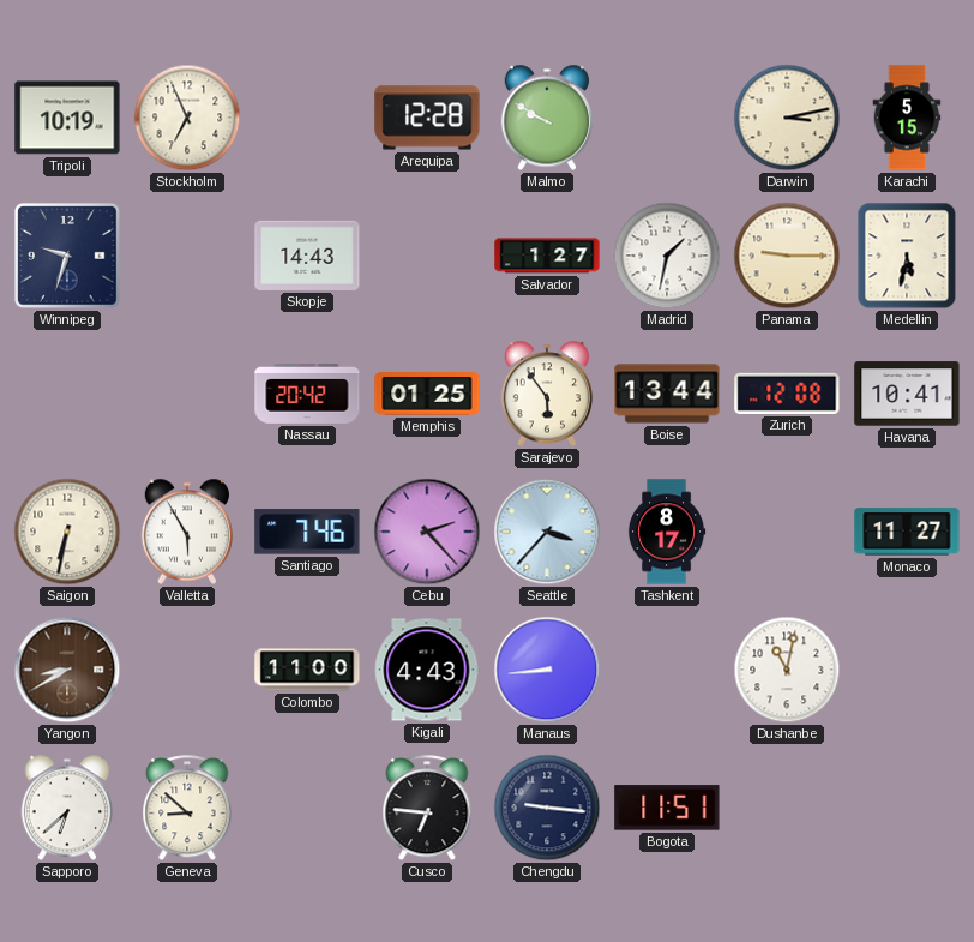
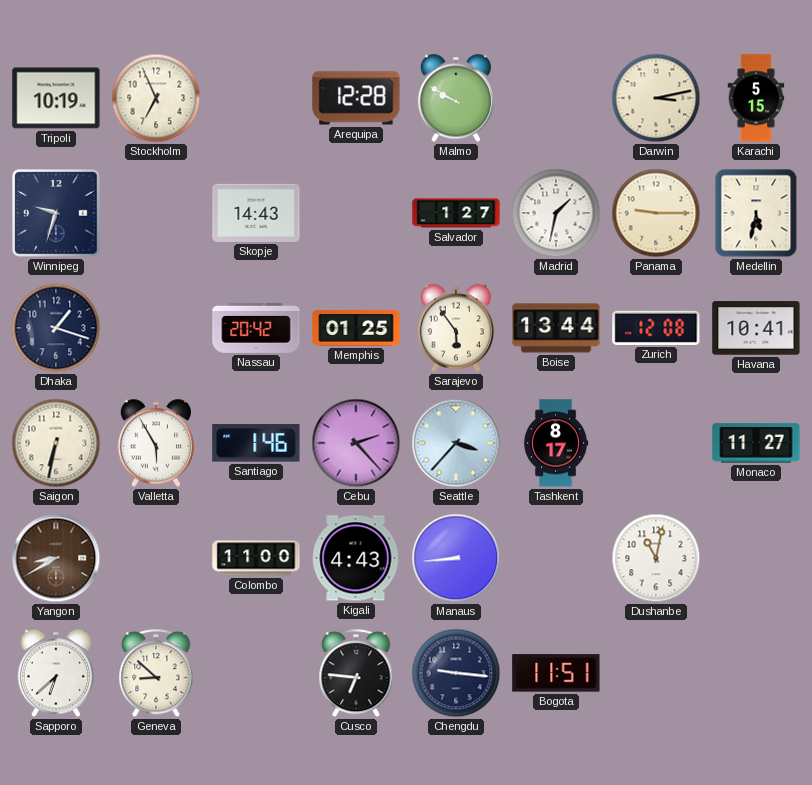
Dhaka: none -> 1:18 (56, 328)
Santiago: 7:46 -> 1:46 (256, 443)
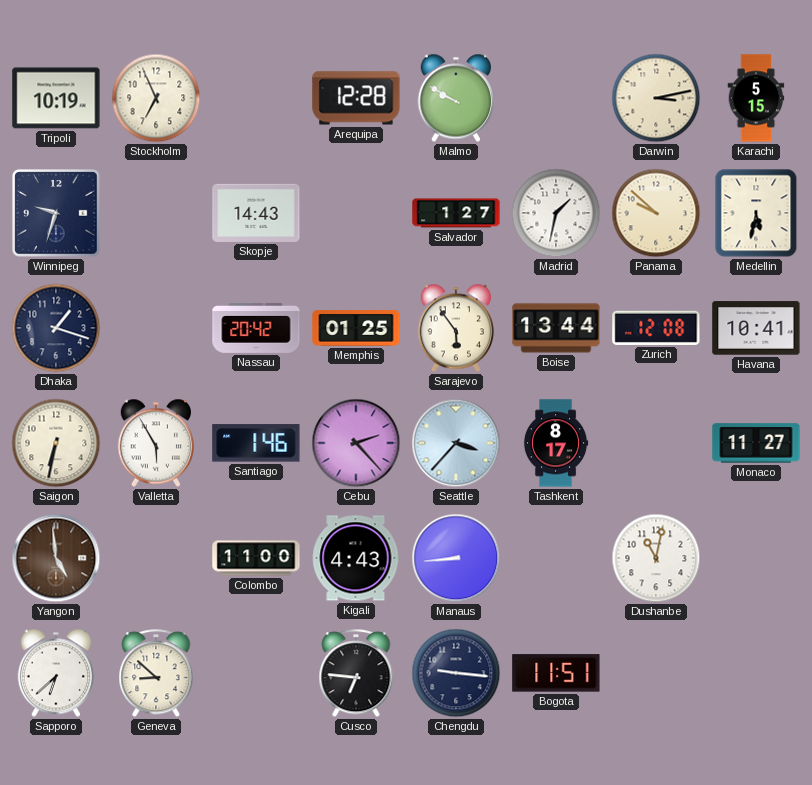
Panama: 9:15 -> 9:52 (656, 213)
Yangon: 8:40 -> 4:59 (56, 558)
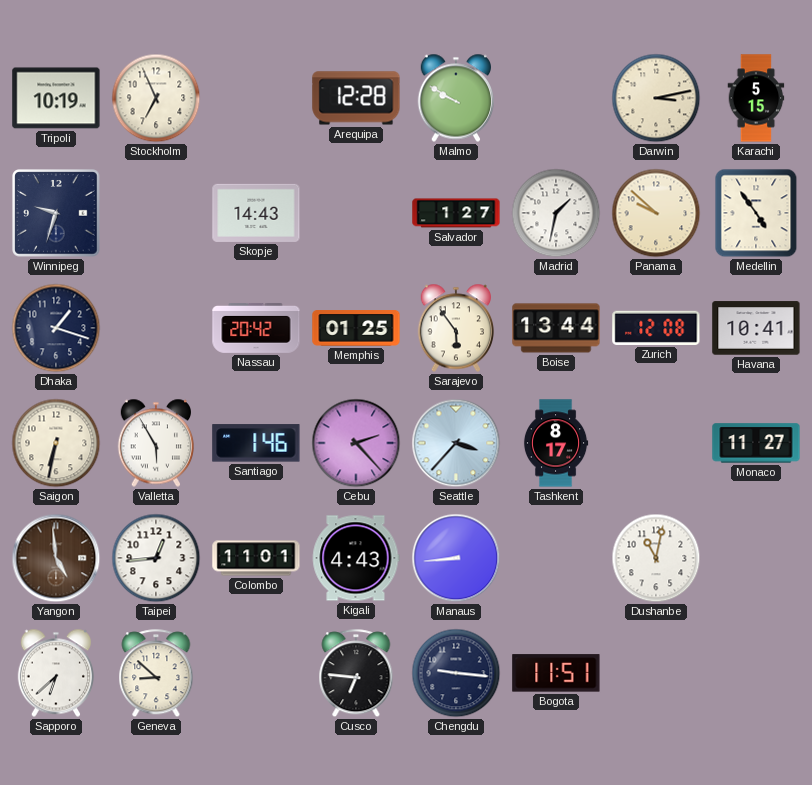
Medellin: 5:32 -> 4:54 (756, 213)
Taipei: none -> 12:44 (156, 558)
Colombo: 11:00 -> 11:01 (256, 558)
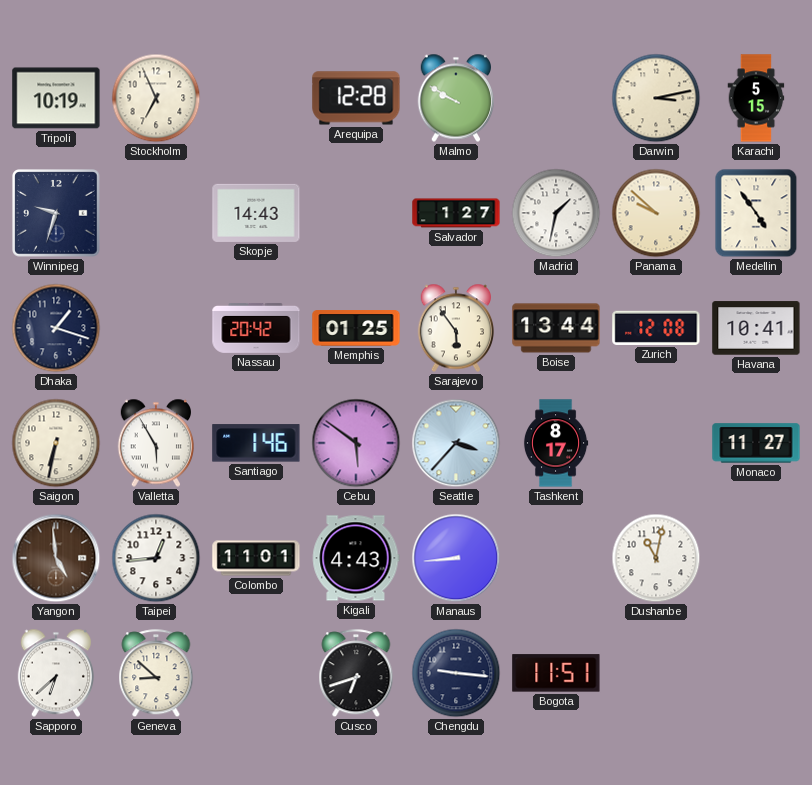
Cebu: 2:23 -> 5:51 (356, 443)
Cusco: 6:46 -> 6:42 (356, 674)
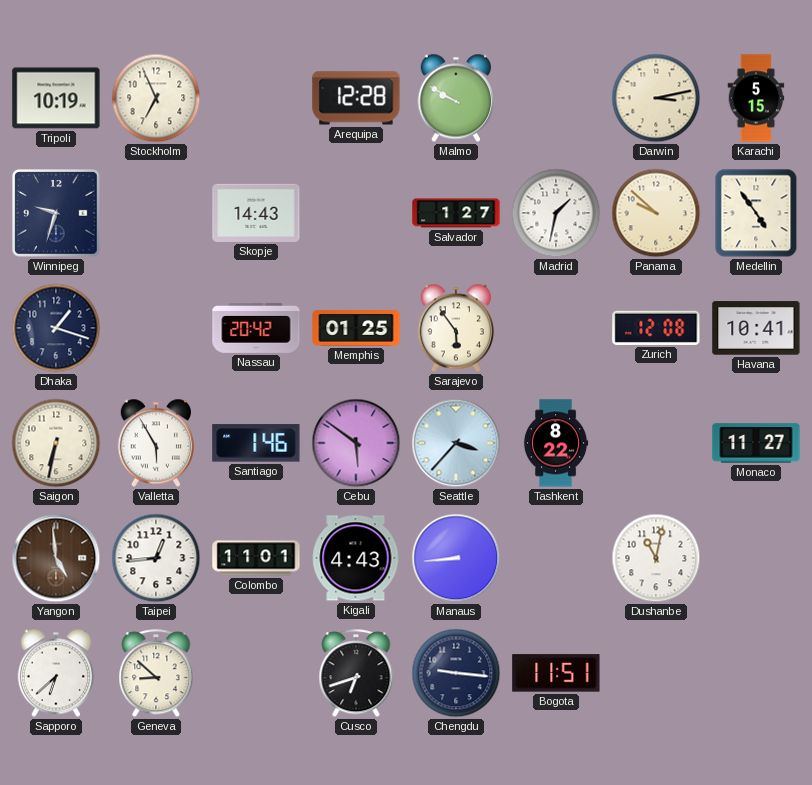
Boise: 13:44 -> none (556, 328)
Tashkent: 8:17 -> 8:22 (556, 443)
